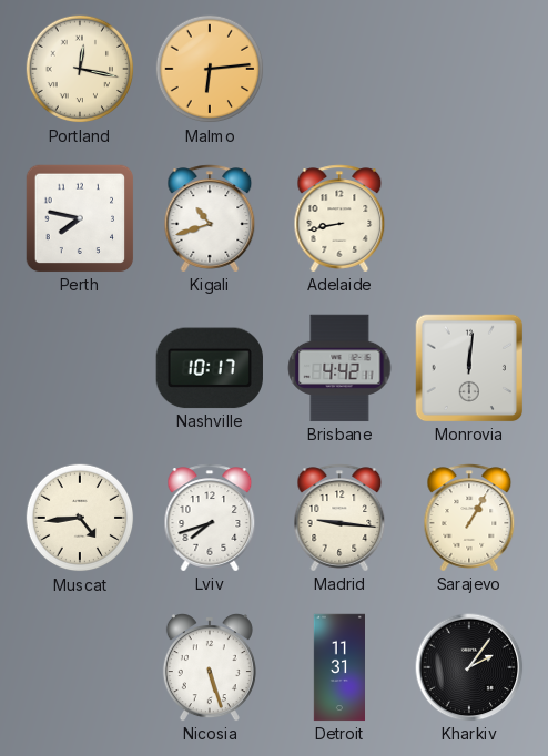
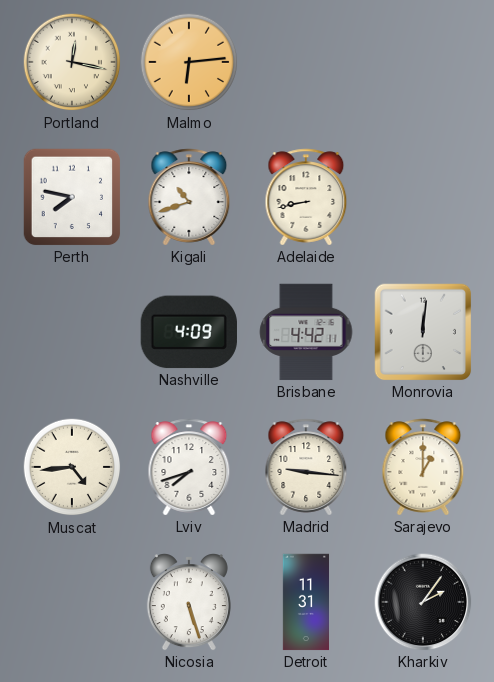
Nashville: 10:17 -> 4:09 (189, 332)
Sarajevo: 1:05 -> 1:00 (423, 467)
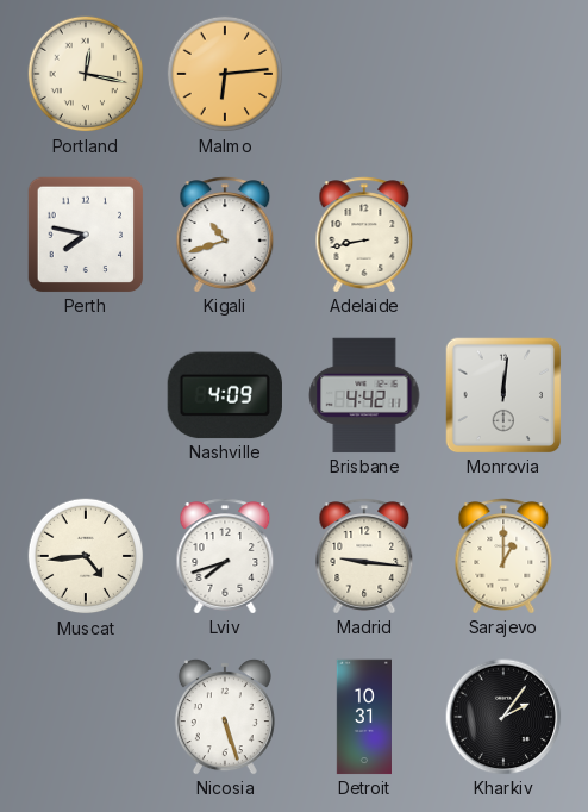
Detroit: 11:31 -> 10:31 (363, 717)
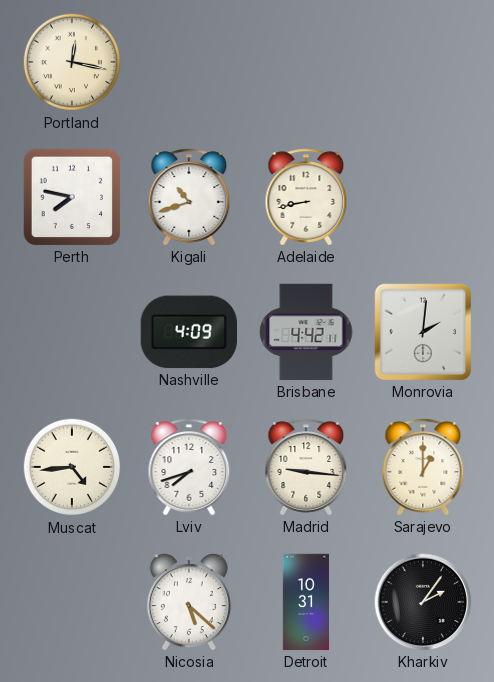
Malmo: 6:14 -> none (225, 74)
Monrovia: 12:01 -> 2:01 (423, 332)
Nicosia: 5:27 -> 5:22 (189, 602)
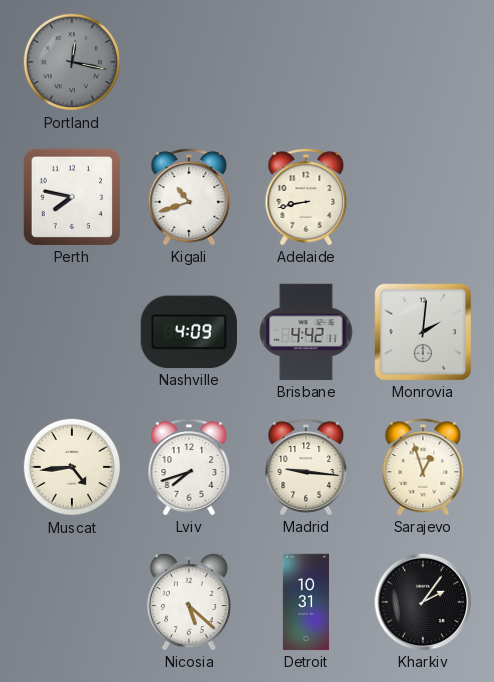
Portland dial: cream -> grey (72, 62)
Sarajevo: 1:00 -> 12:57 (423, 467)
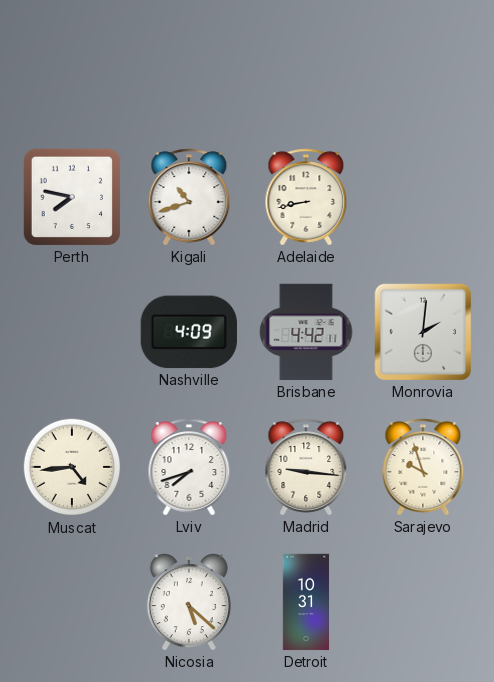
Portland: 12:17 -> none (72, 62)
Sarajevo: 12:57 -> 9:57 (423, 467)
Kharkiv: 2:06 -> none (423, 602)
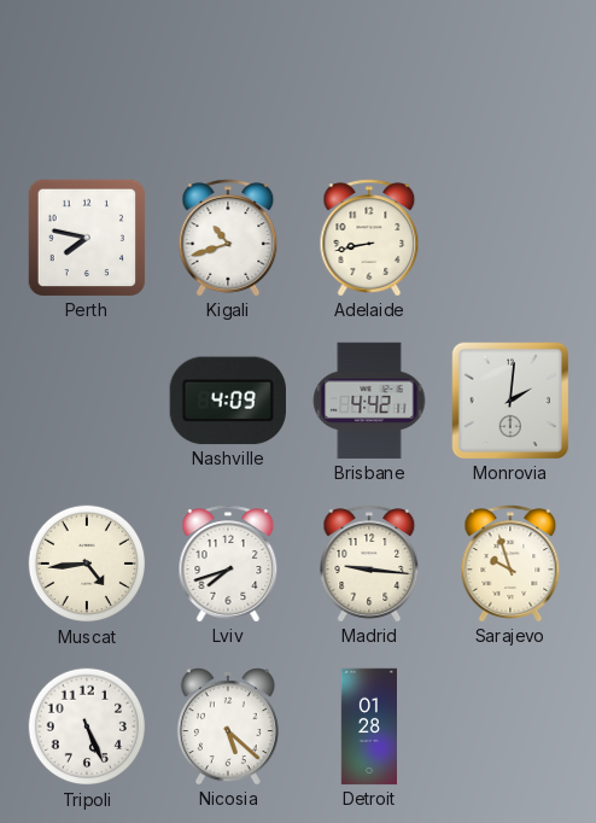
Tripoli: none -> 5:26 (87, 726)
Detroit: 10:31 -> 01:28 (368, 726)
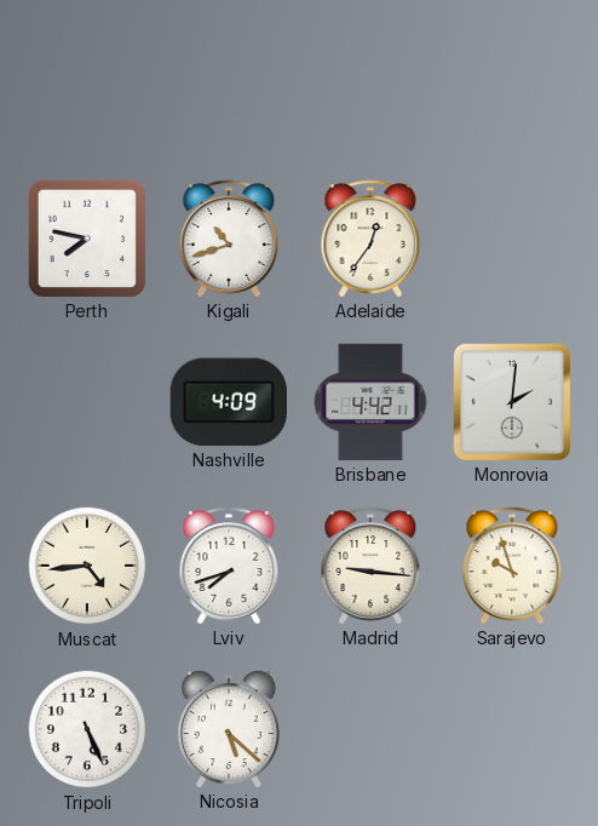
Adelaide: 8:43 -> 12:36 (370, 239)
Detroit: 01:28 -> none (368, 726)
